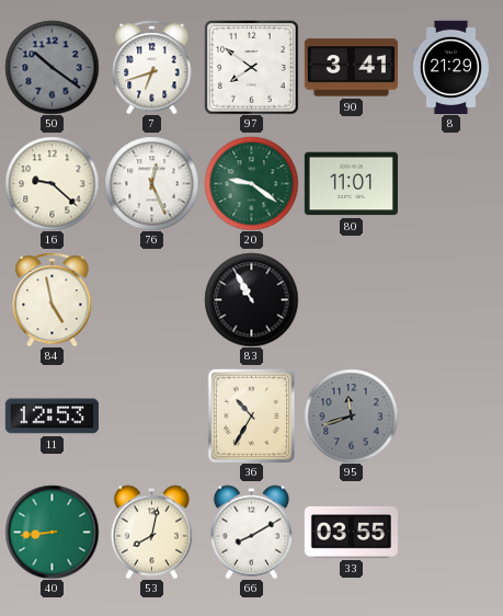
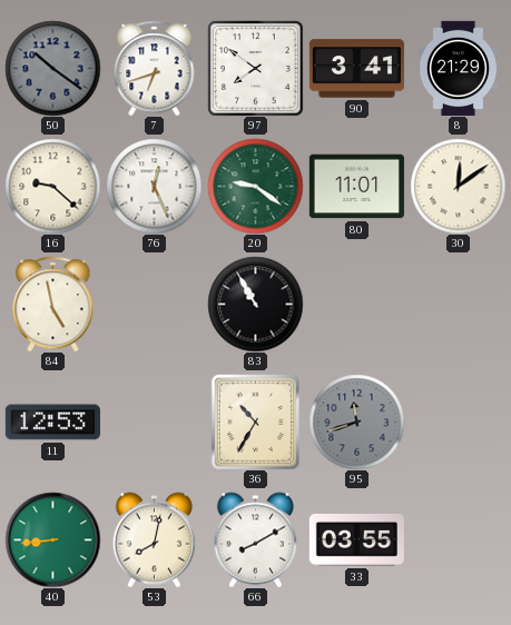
30: none -> 12:09 (458, 186)
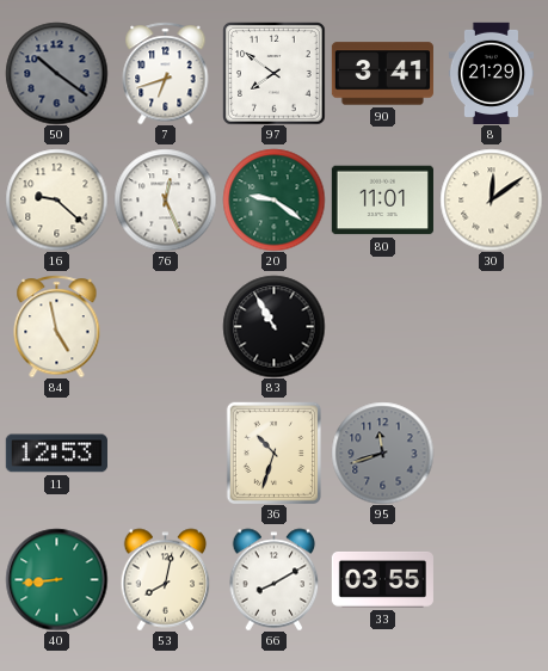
36: 10:35 -> 10:33 (273, 453)
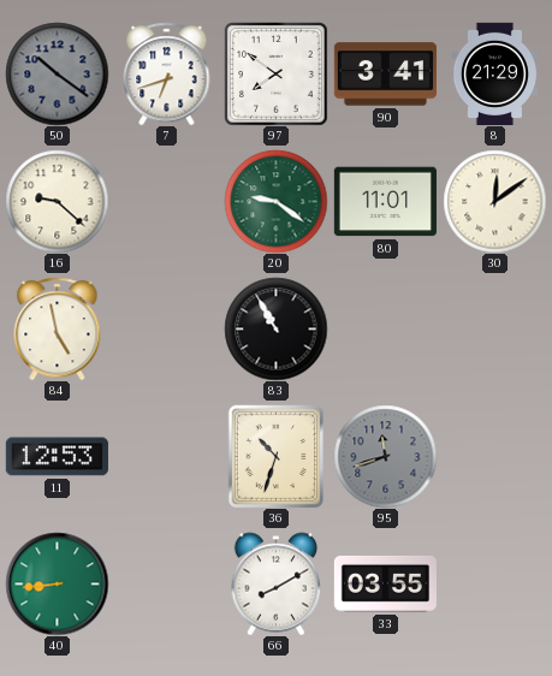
76: 12:26 -> none (165, 199)
53: 8:02 -> none (166, 579)
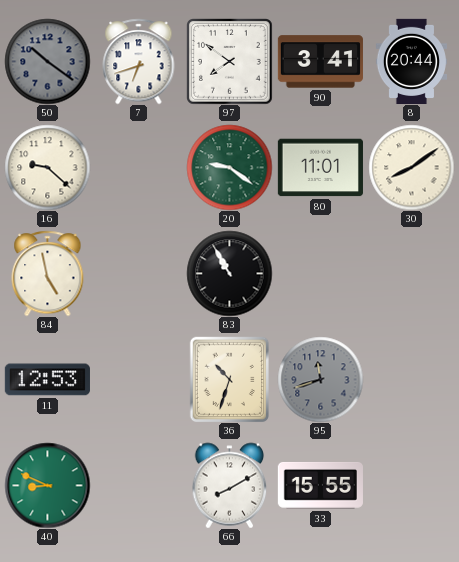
8: 21:29 -> 20:44 (411, 61)
30: 12:09 -> 8:09 (411, 167)
40: 8:44 -> 8:49 (47, 485)
33: 03:55 -> 15:55 (320, 485)
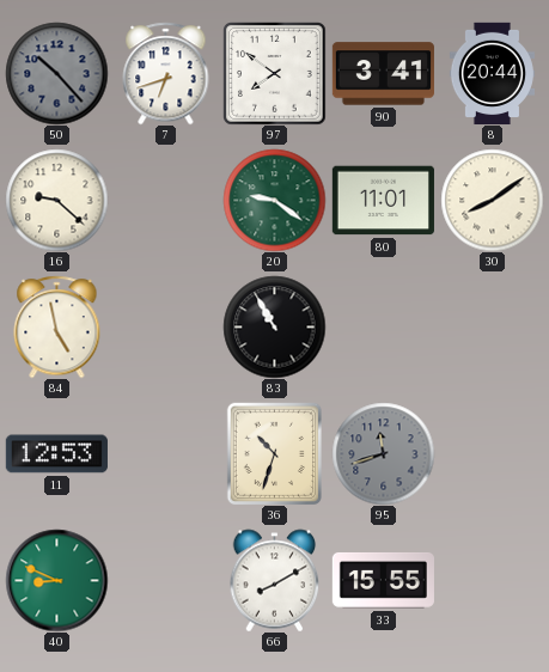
50: 10:21 -> 10:23 (56, 73)
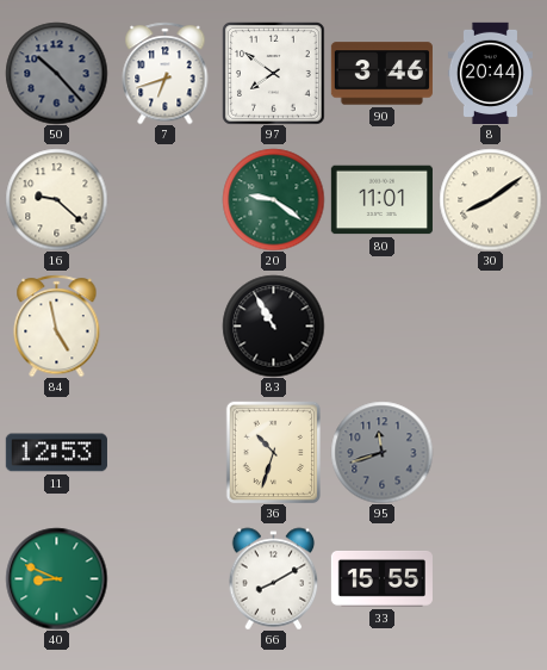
90: 3:41 -> 3:46 (381, 74)
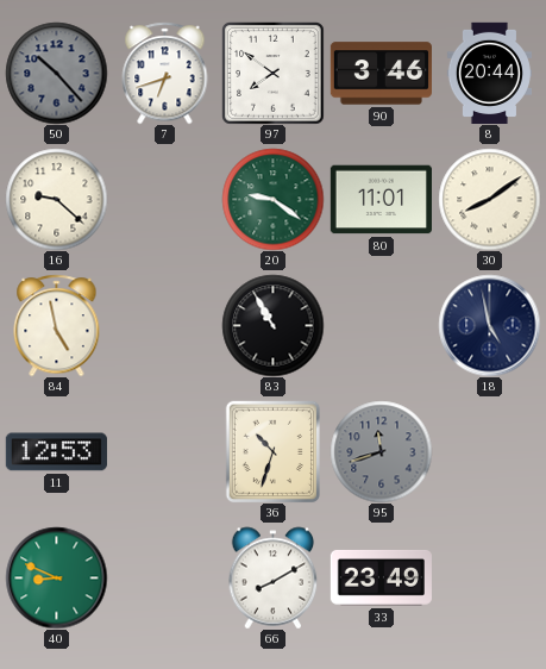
18: none -> 4:58 (489, 325)
33: 15:55 -> 23:49 (381, 577)
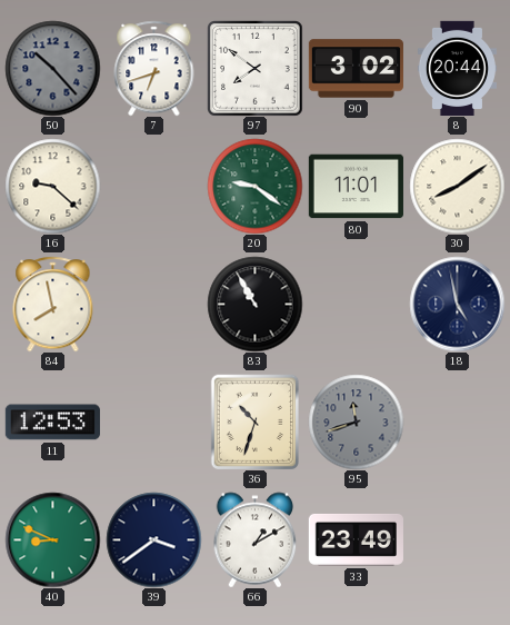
90: 3:46 -> 3:02 (356, 69)
84: 4:58 -> 7:58 (53, 304)
39: none -> 3:39 (153, 539)
66: 8:10 -> 1:10 (256, 539)
